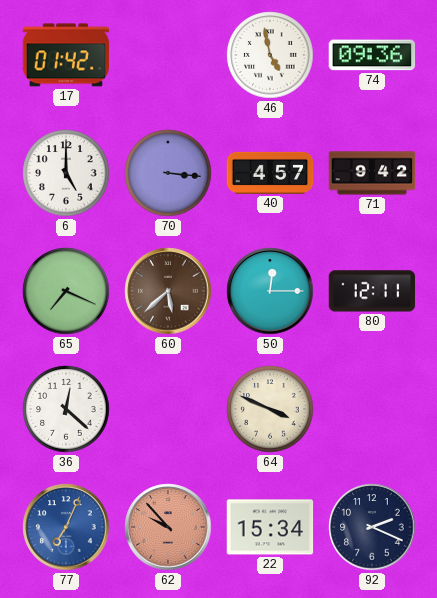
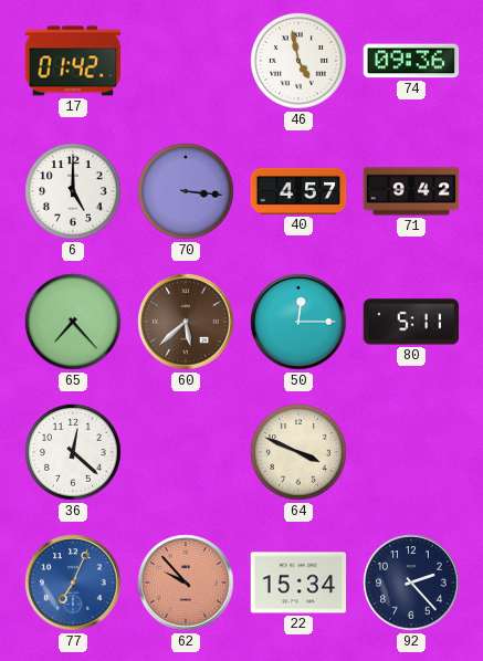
65: 7:19 -> 7:23 (73, 322)
80: 12:11 -> 5:11 (411, 322)
92: 2:19 -> 2:23 (411, 583)
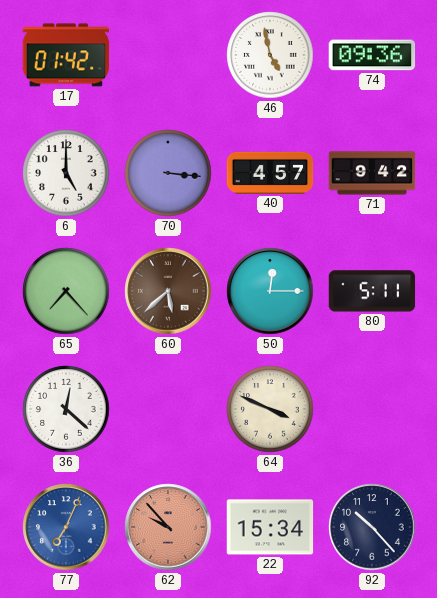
92: 2:23 -> 10:23 (372, 527)
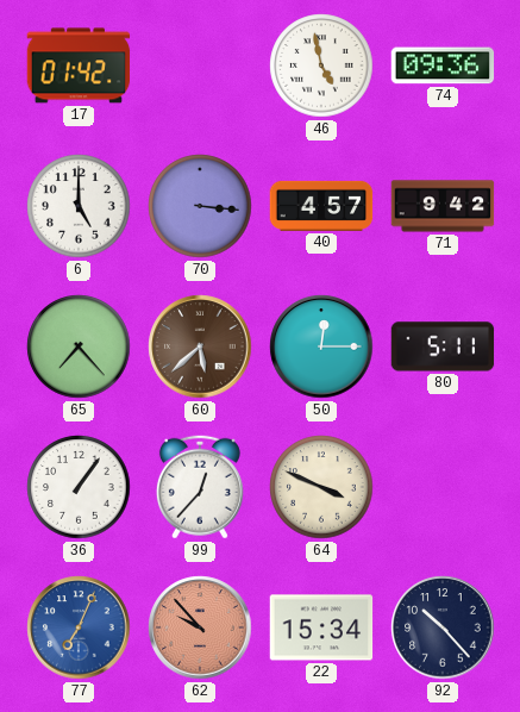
36: 12:22 -> 1:06 (79, 487)
99: none -> 12:37 (200, 487)
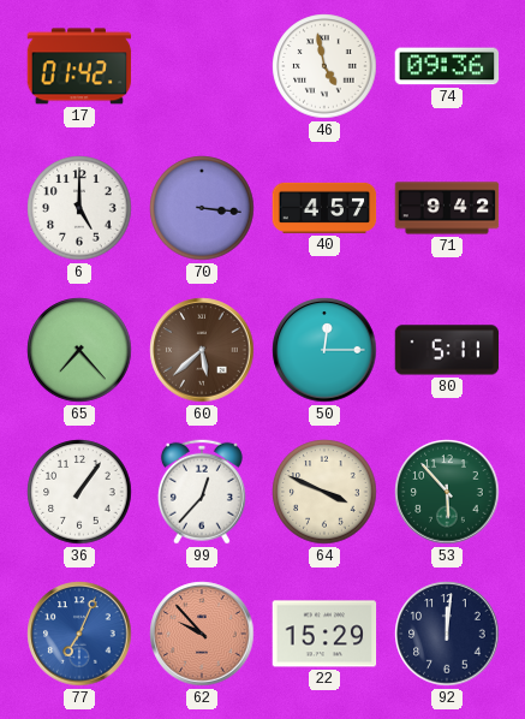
53: none -> 5:53 (447, 492)
22: 15:34 -> 15:29 (324, 634)
92: 10:23 -> 12:01 (447, 634)
